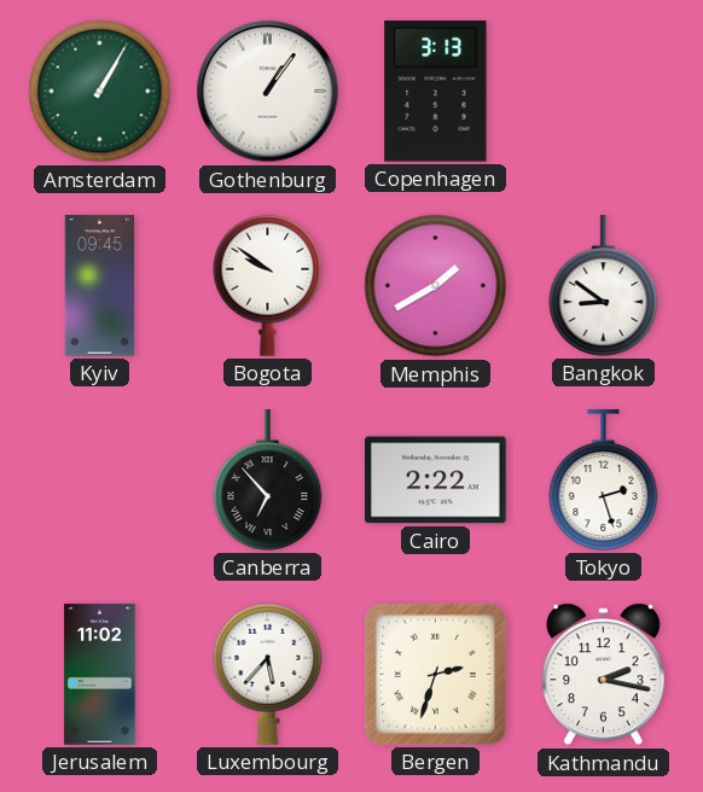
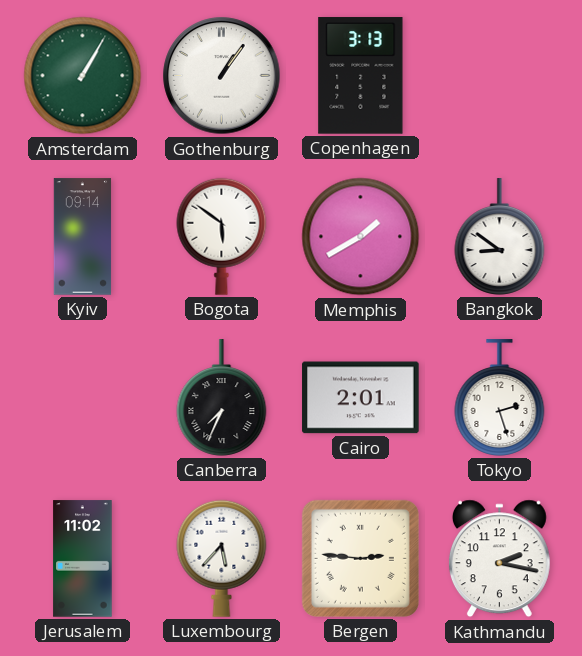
Kyiv: 09:45 -> 09:14 (83, 237)
Bogota: 9:51 -> 5:51 (222, 236)
Canberra: 6:53 -> 7:34 (222, 398)
Cairo: 2:22 -> 2:01 (361, 398)
Bergen: 2:33 -> 2:46 (360, 558)
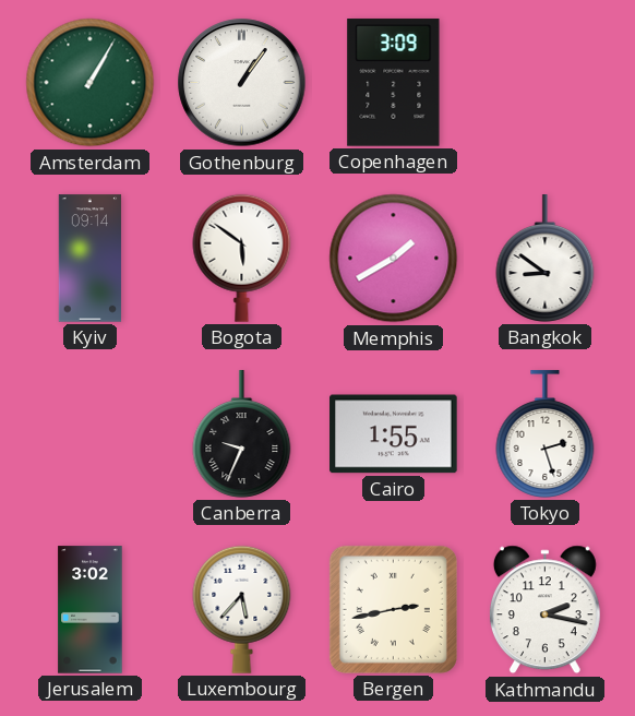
Copenhagen: 3:13 -> 3:09 (394, 83)
Canberra: 7:34 -> 9:34 (242, 434)
Cairo: 2:01 -> 1:55 (394, 434)
Jerusalem: 11:02 -> 3:02 (91, 610)
Bergen: 2:46 -> 2:43 (393, 609)
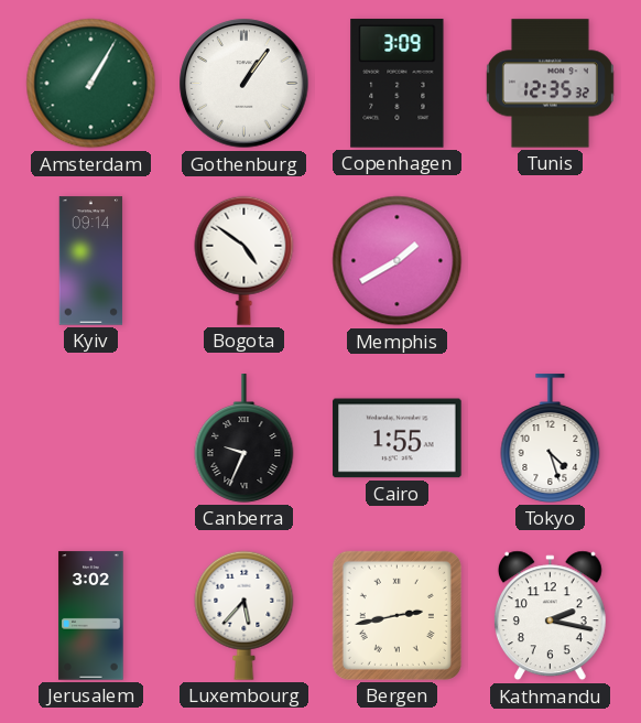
Tunis: none -> 12:35 (550, 84)
Bogota: 5:51 -> 4:51 (245, 260)
Bangkok: 8:51 -> none (546, 259)
Tokyo: 2:27 -> 4:27 (551, 439)
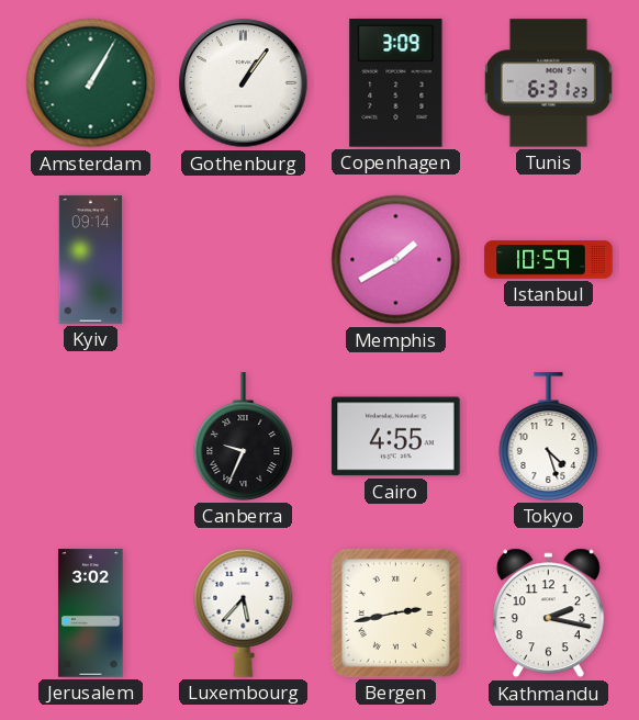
Tunis: 12:35 -> 6:31 (548, 83)
Bogota: 4:51 -> none (245, 260)
Istanbul: none -> 10:59 (549, 260)
Cairo: 1:55 -> 4:55 (396, 437)
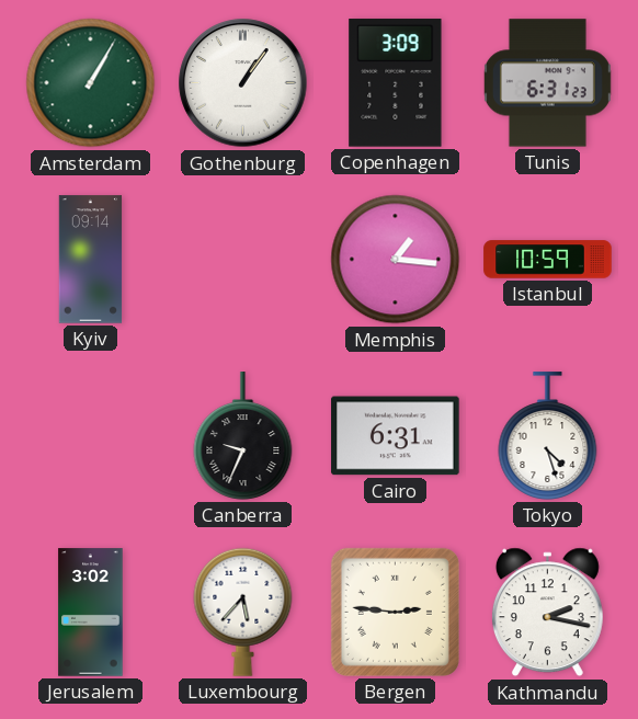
Memphis: 1:40 -> 1:16 (396, 260)
Cairo: 4:55 -> 6:31 (396, 436)
Bergen: 2:43 -> 2:46 (395, 612)
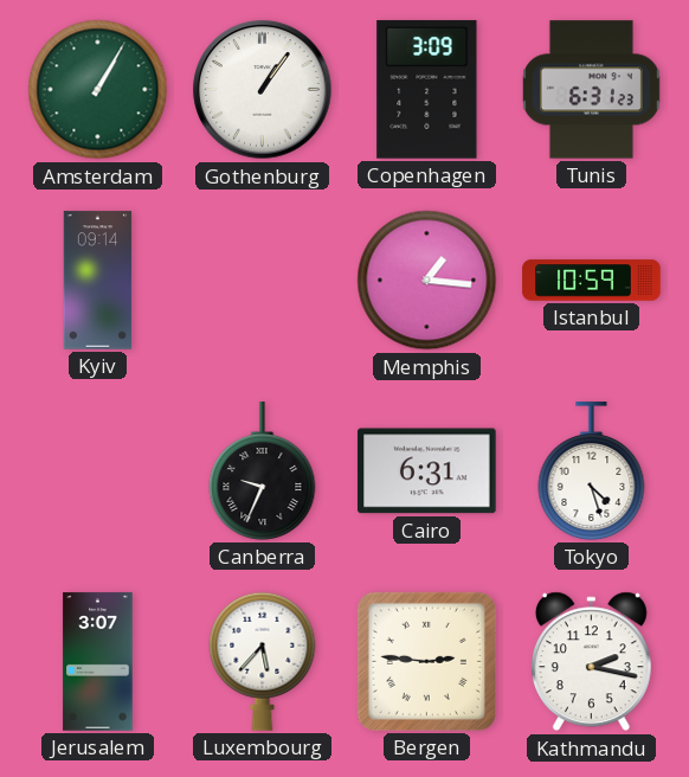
Jerusalem: 3:02 -> 3:07 (98, 662)
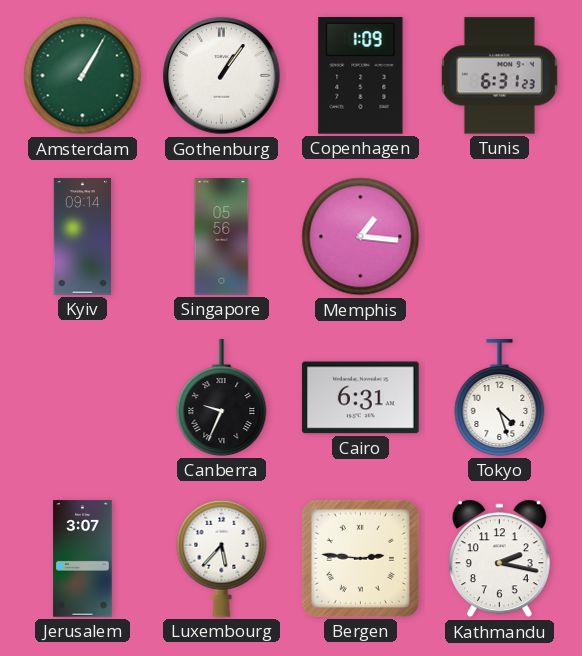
Copenhagen: 3:09 -> 1:09 (361, 76)
Singapore: none -> 05:56 (222, 237)
Istanbul: 10:59 -> none (592, 281)
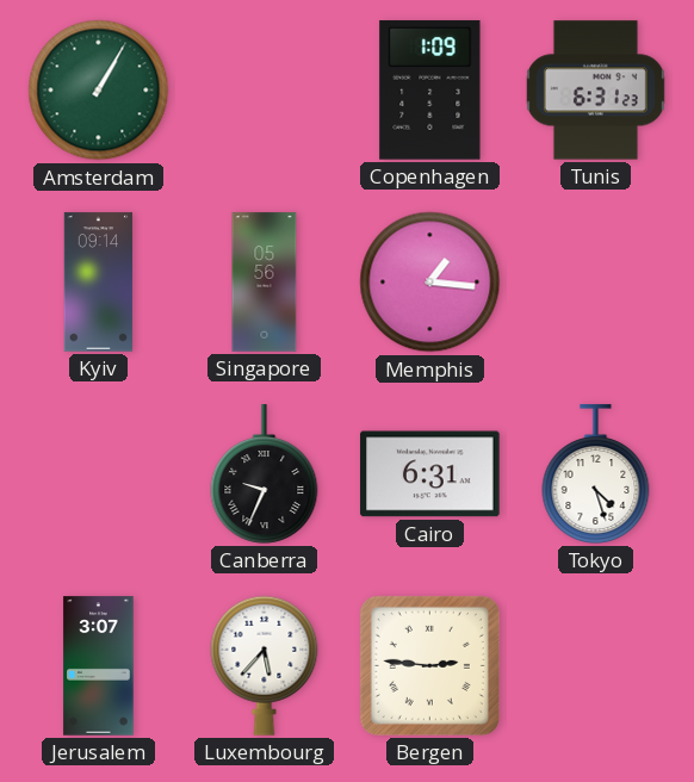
Gothenburg: 1:06 -> none (222, 76)
Kathmandu: 2:17 -> none (499, 559)
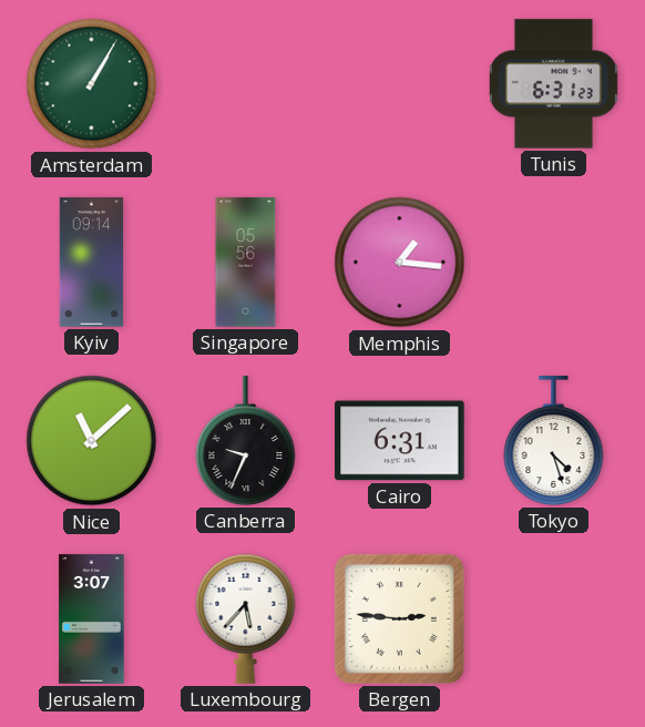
Copenhagen: 1:09 -> none (430, 91)
Nice: none -> 11:08 (92, 441)
